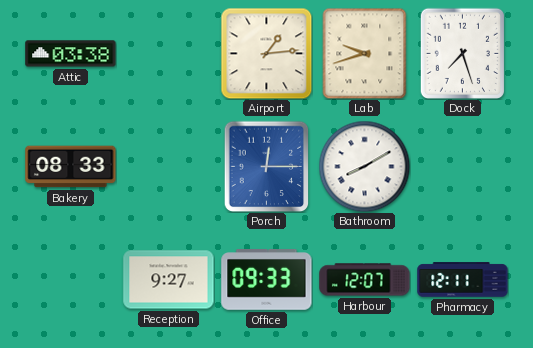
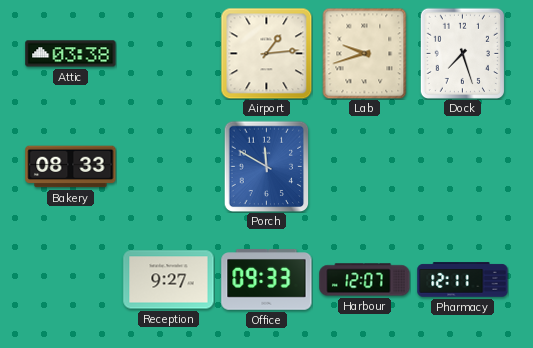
Porch: 12:15 -> 11:50 (267, 166)
Bathroom: 8:10 -> none (364, 166)
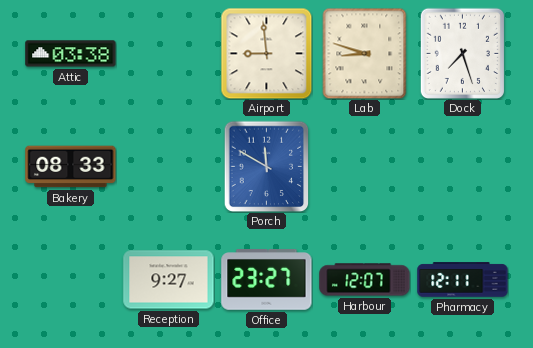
Airport: 1:14 -> 8:59 (266, 53)
Lab: 9:42 -> 8:48 (365, 53)
Office: 09:33 -> 23:27 (267, 280)
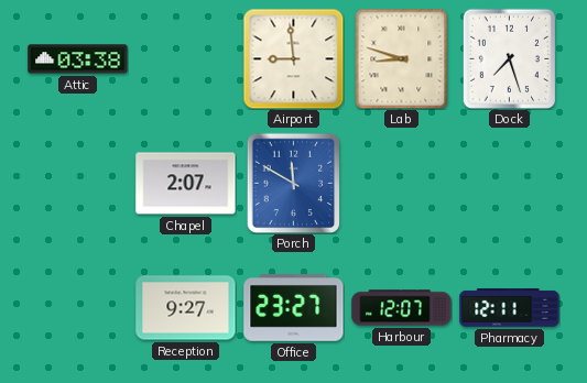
Bakery: 08:33 -> none (71, 167)
Chapel: none -> 2:07 (186, 184)
